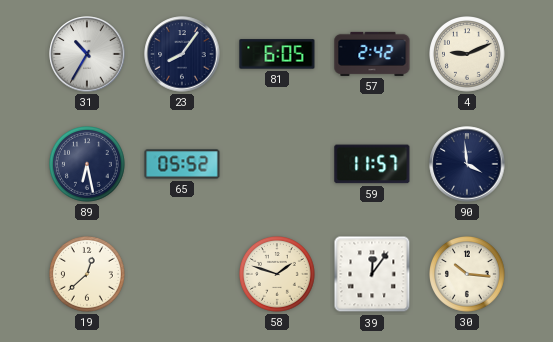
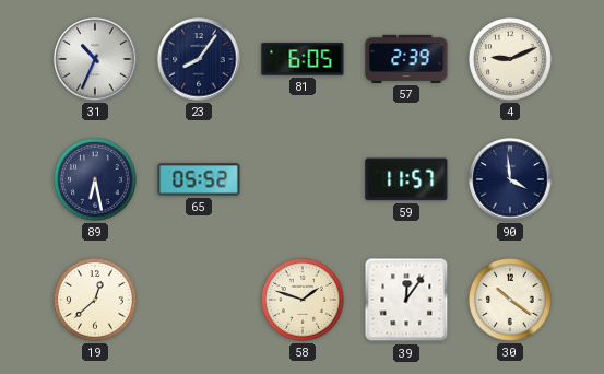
31: 10:35 -> 10:34 (95, 59)
57: 2:42 -> 2:39 (406, 59)
30: 10:16 -> 10:21 (511, 301)
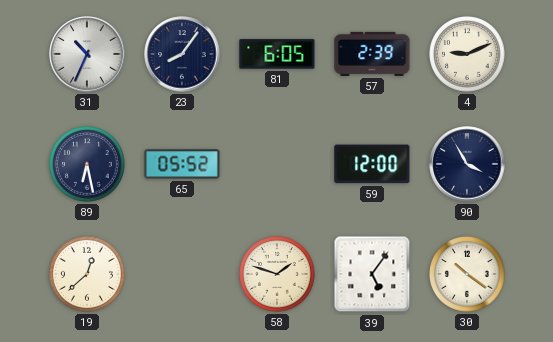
59: 11:57 -> 12:00 (372, 164)
90: 3:59 -> 3:55 (467, 164)
39: 12:06 -> 5:06 (372, 274)
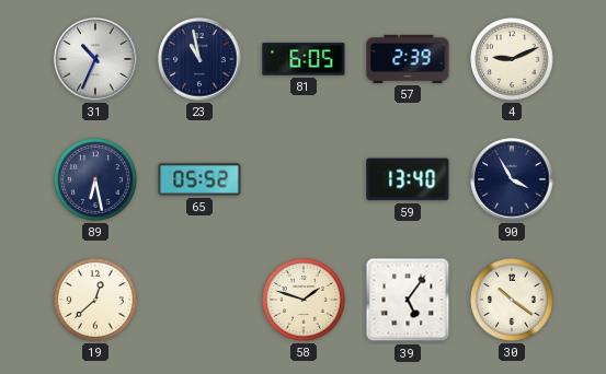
23: 8:06 -> 10:58 (199, 59)
59: 12:00 -> 13:40 (408, 179)
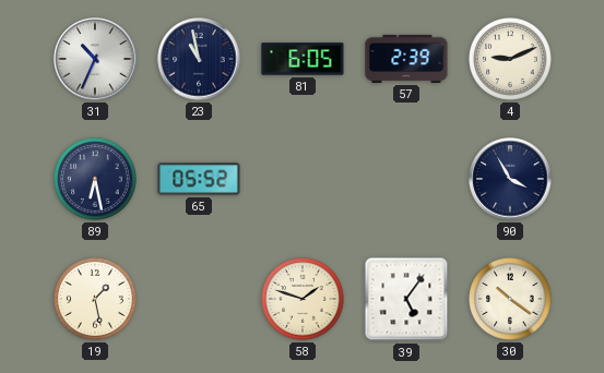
59: 13:40 -> none (408, 179)
19: 12:38 -> 1:28 (96, 300)
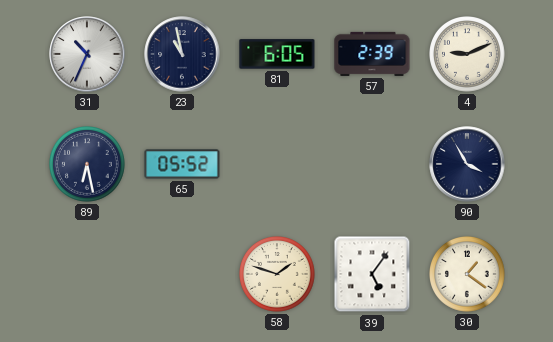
19: 1:28 -> none (96, 300)
30: 10:21 -> 1:21 (468, 275)
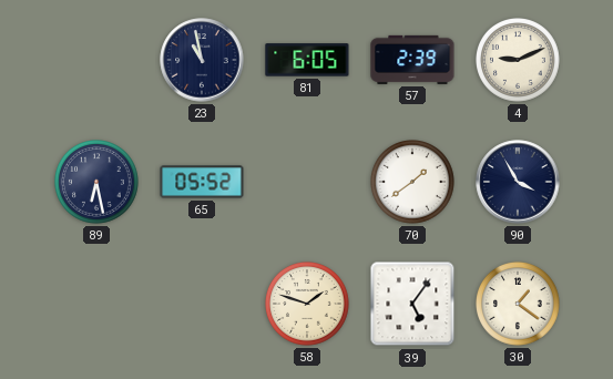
31: 10:34 -> none (87, 54)
70: none -> 1:39 (413, 183)
